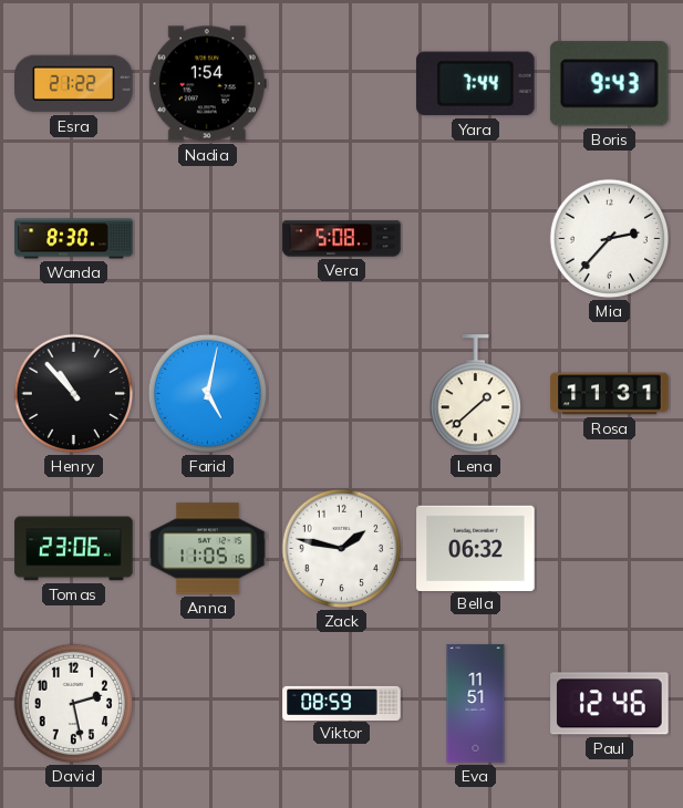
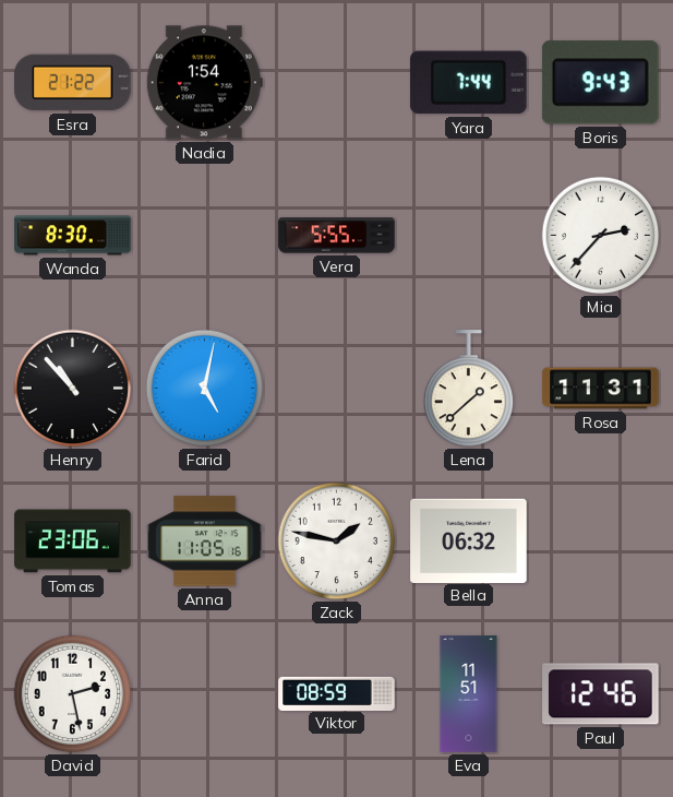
Vera: 5:08 -> 5:55 (337, 236)
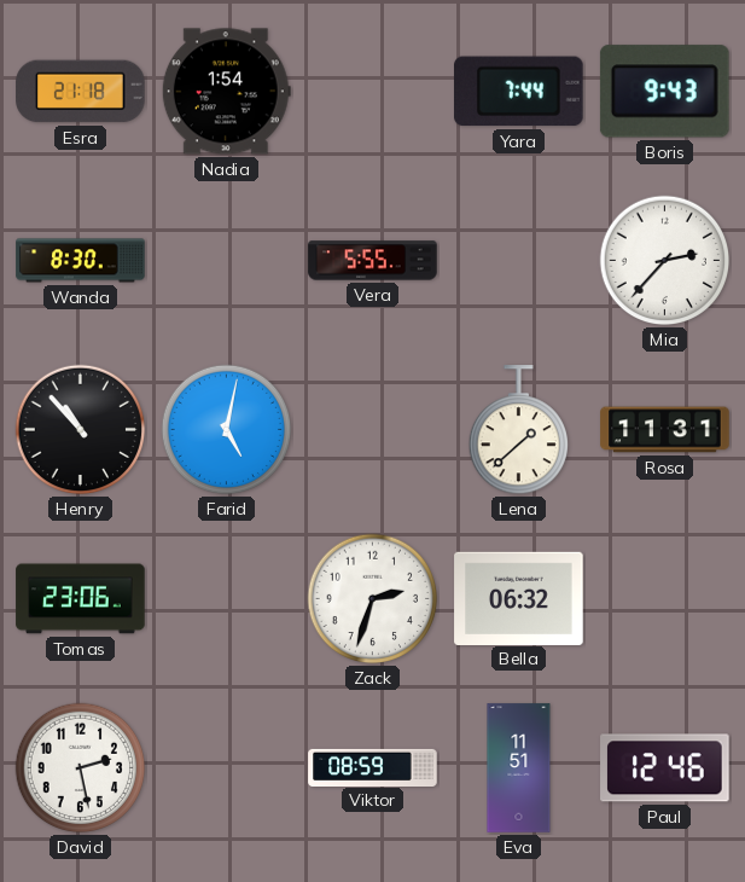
Esra: 21:22 -> 21:18 (81, 92)
Anna: 11:05 -> none (205, 542)
Zack: 1:47 -> 2:33 (373, 599)
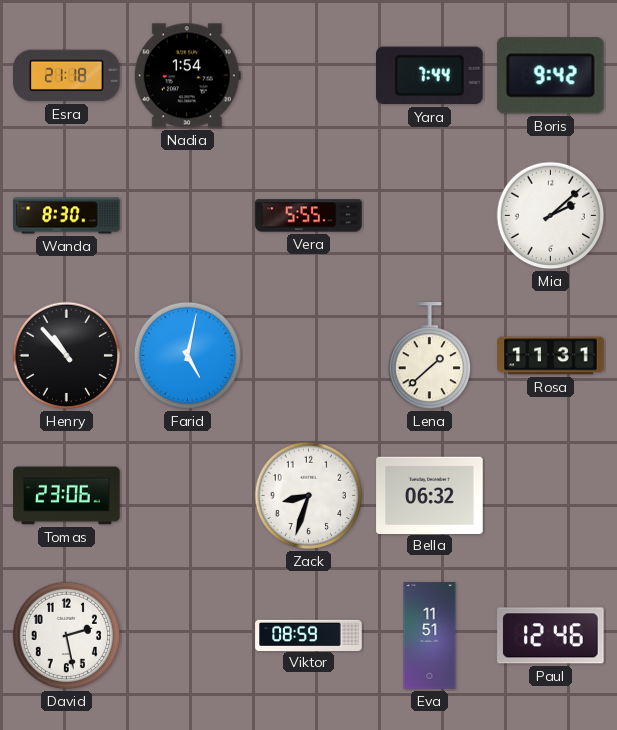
Boris: 9:43 -> 9:42 (550, 76)
Mia: 2:37 -> 2:08 (551, 216)
Zack: 2:33 -> 8:33 (309, 496)
